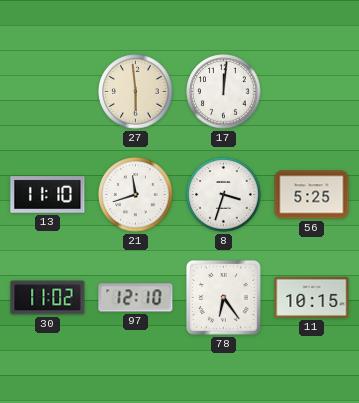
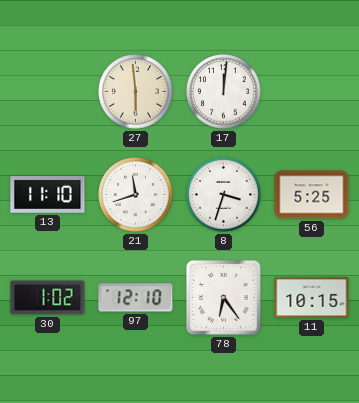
30: 11:02 -> 1:02 (48, 298)
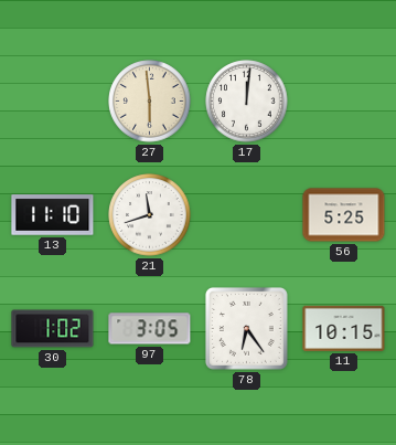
8: 3:33 -> none (224, 195)
97: 12:10 -> 3:05 (150, 329)
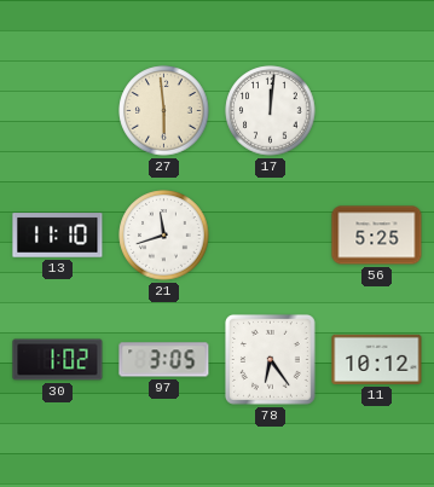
11: 10:15 -> 10:12 (377, 359)
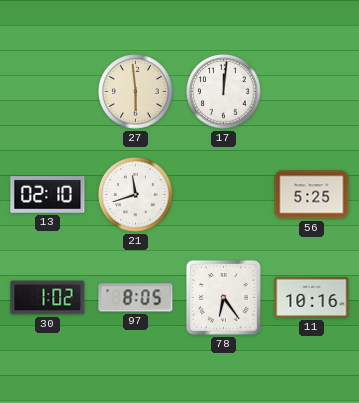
13: 11:10 -> 02:10 (48, 195)
97: 3:05 -> 8:05 (136, 298)
11: 10:12 -> 10:16 (312, 297)
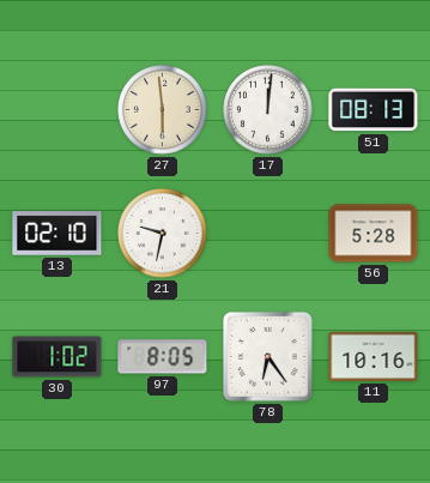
51: none -> 08:13 (374, 110)
21: 11:42 -> 9:32 (163, 234)
56: 5:25 -> 5:28 (374, 234)
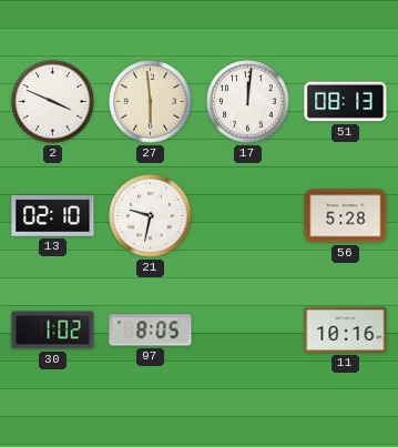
2: none -> 3:49 (53, 102)
78: 6:24 -> none (267, 356)
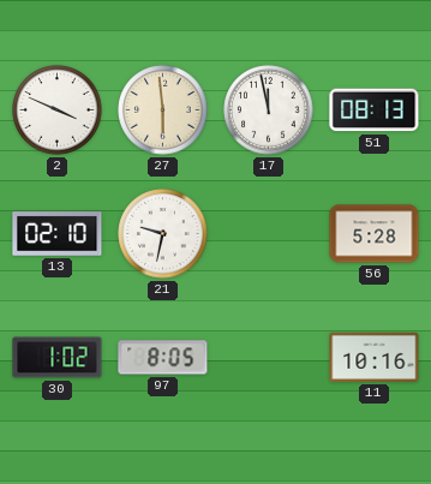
17: 12:01 -> 11:58 (269, 110)
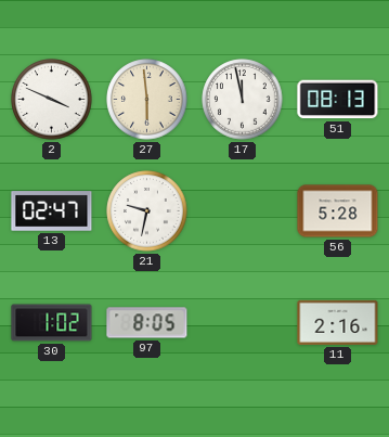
13: 02:10 -> 02:47 (52, 211)
11: 10:16 -> 2:16 (338, 322)
